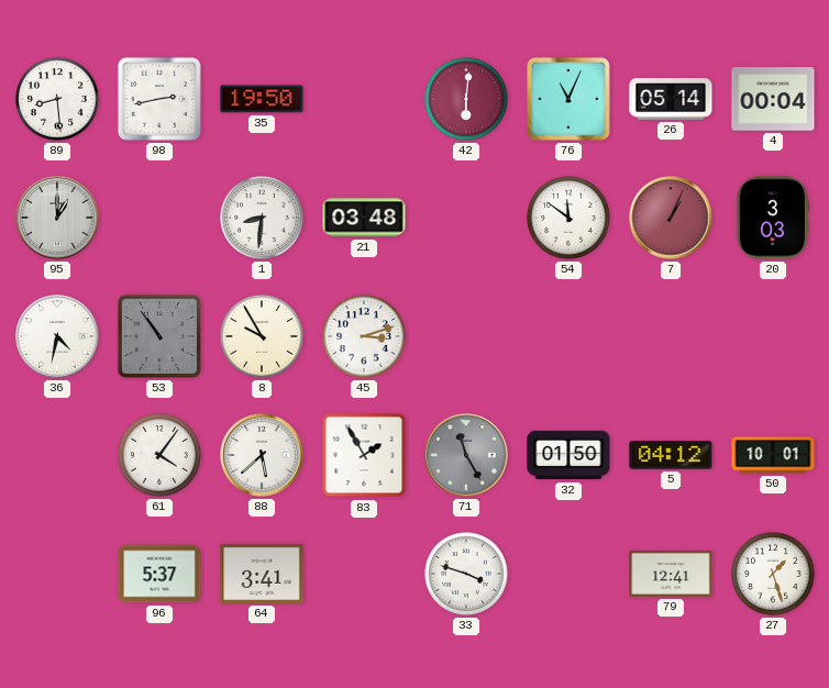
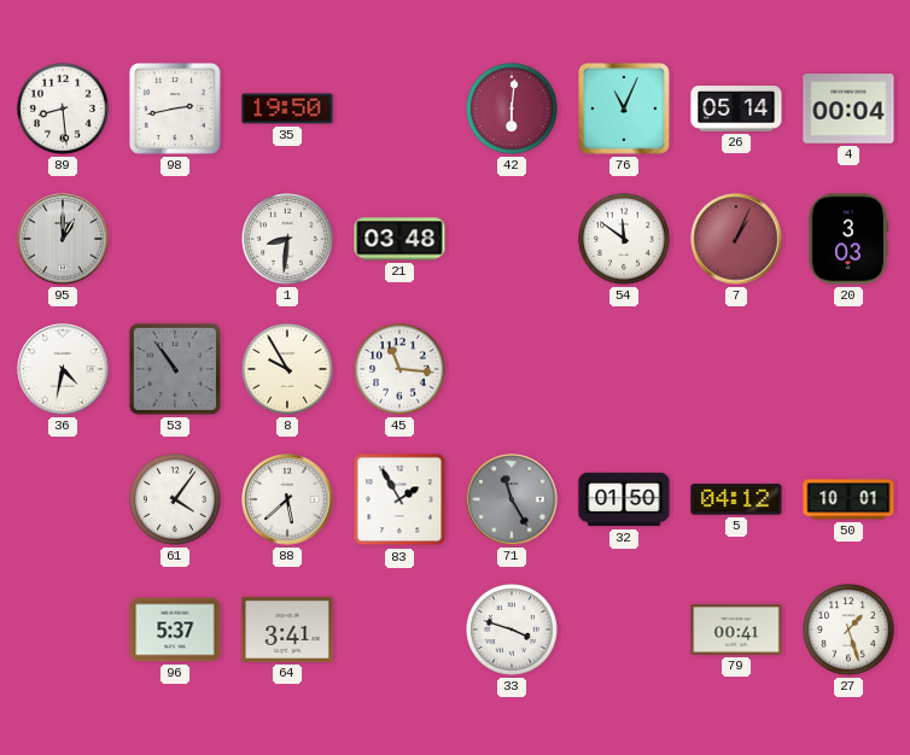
45: 3:12 -> 11:16 (401, 370)
79: 12:41 -> 00:41 (736, 630)
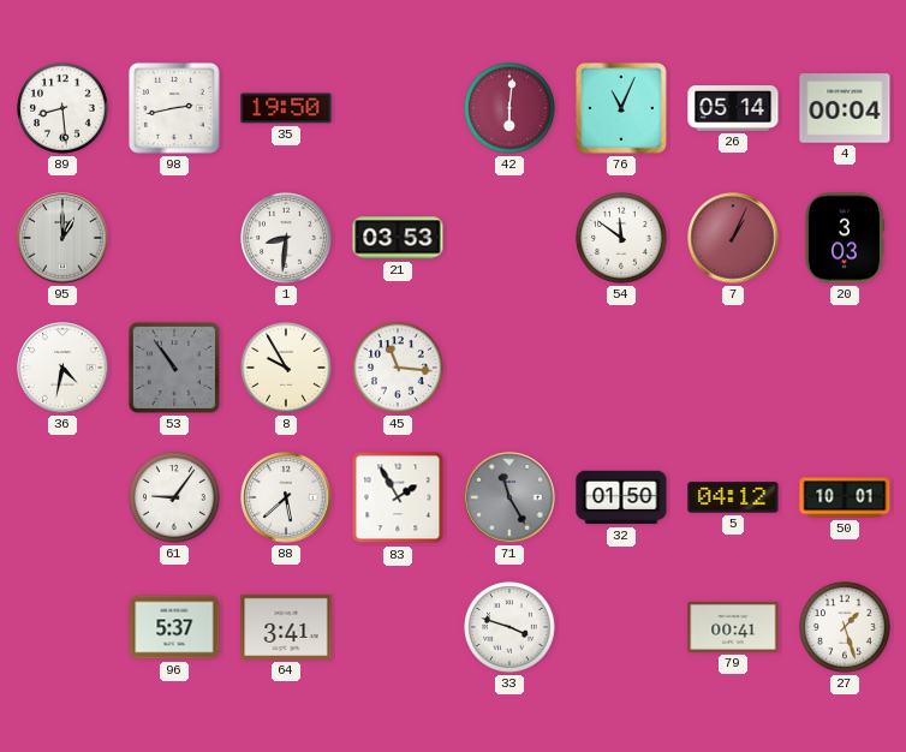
21: 03:48 -> 03:53 (398, 238)
61: 4:06 -> 9:06 (175, 499)
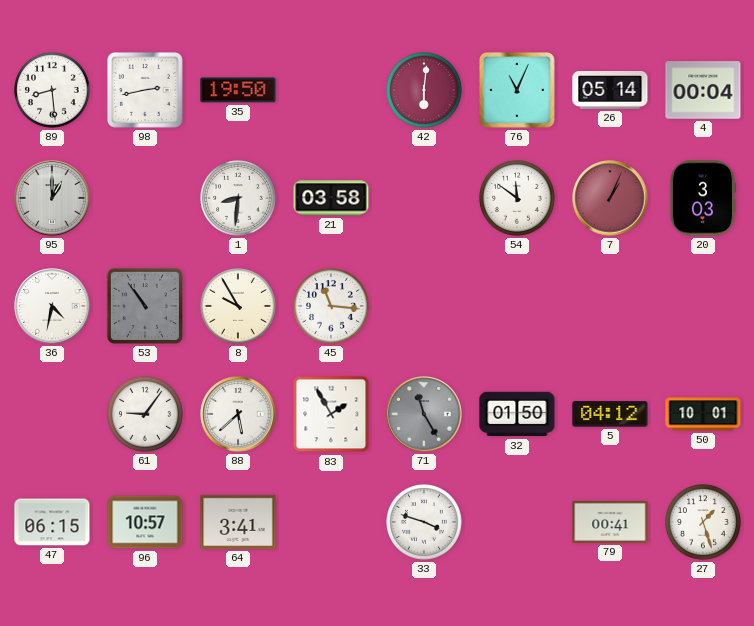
21: 03:53 -> 03:58 (331, 198)
47: none -> 06:15 (52, 522)
96: 5:37 -> 10:57 (145, 522)
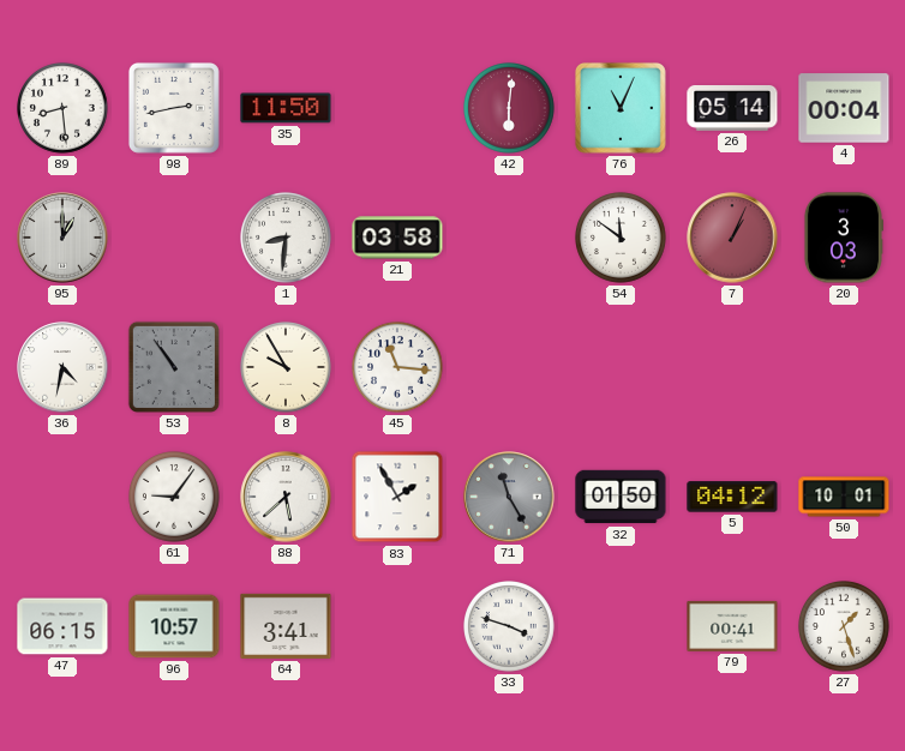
35: 19:50 -> 11:50 (286, 108)
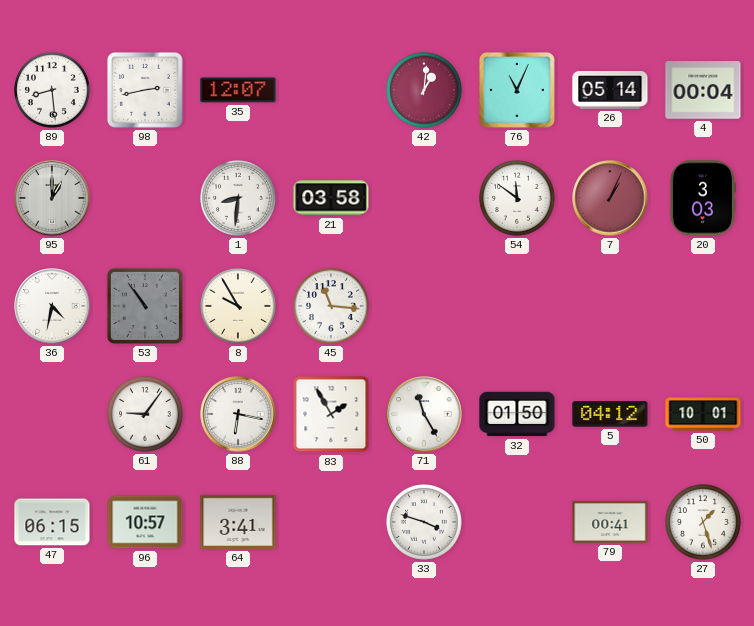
35: 11:50 -> 12:07 (238, 90)
42: 6:01 -> 1:01 (425, 91)
88: 5:38 -> 6:17 (238, 414)
71 dial: grey -> white (424, 414)
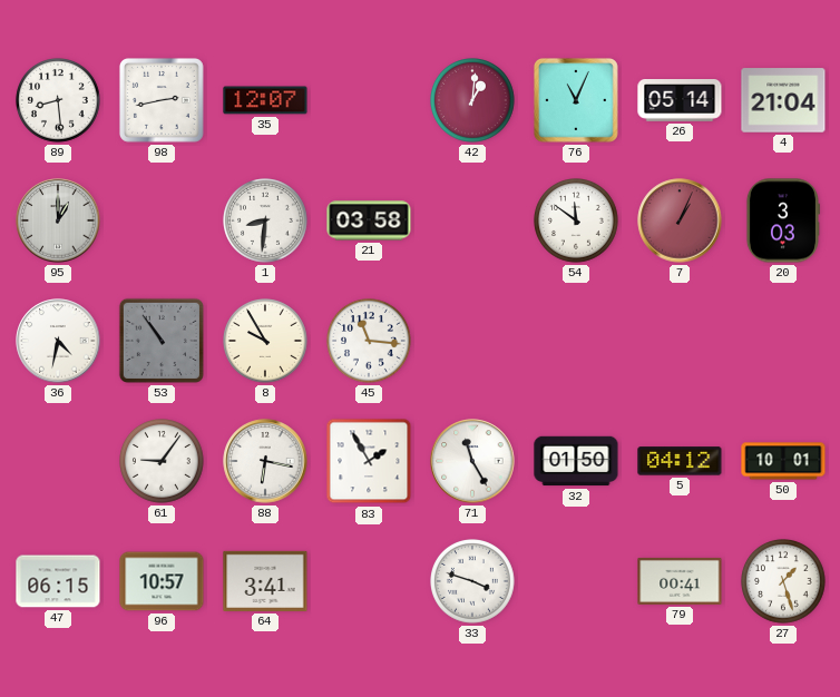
4: 00:04 -> 21:04 (783, 100)
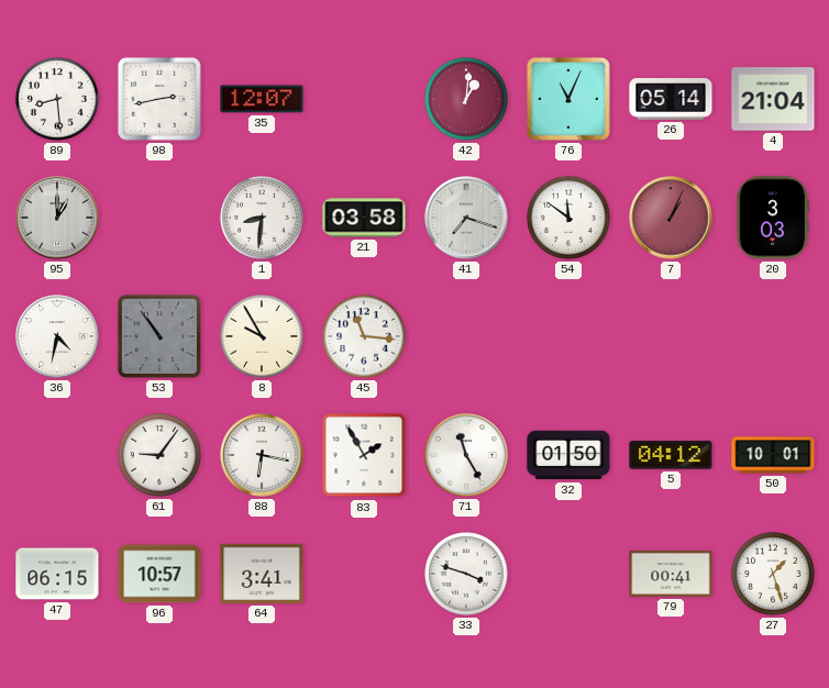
41: none -> 7:18 (466, 218)
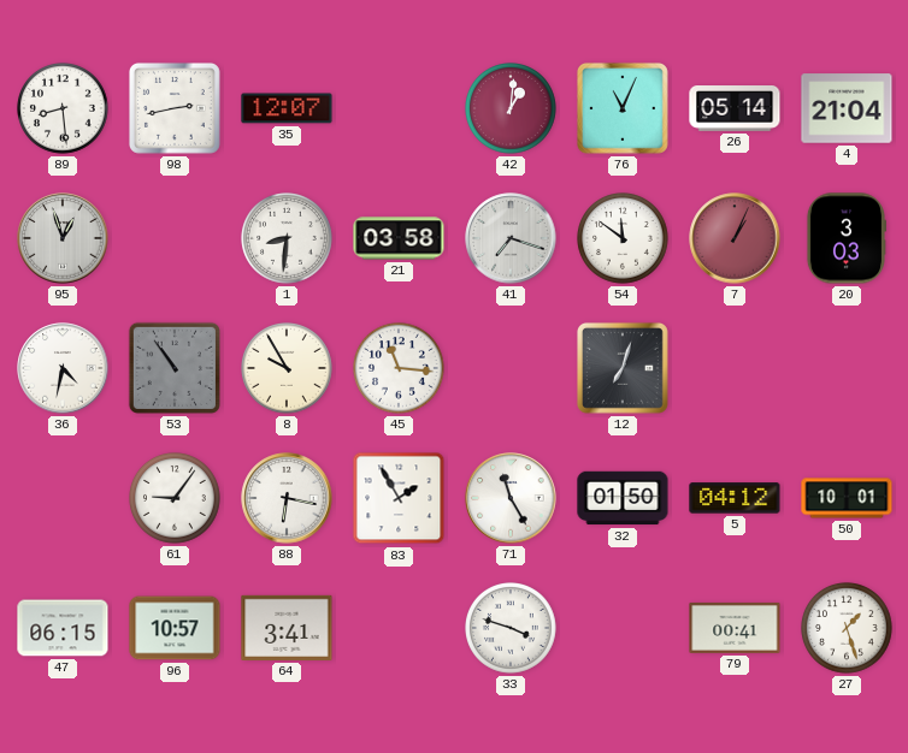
95: 1:00 -> 12:57 (63, 238)
12: none -> 7:03 (623, 368)
